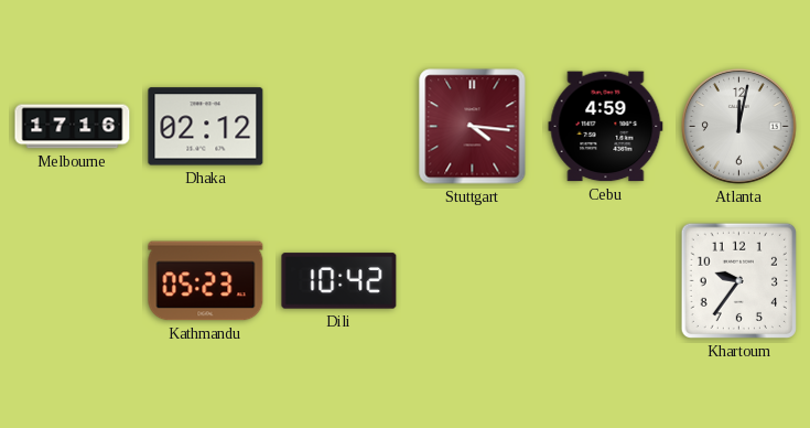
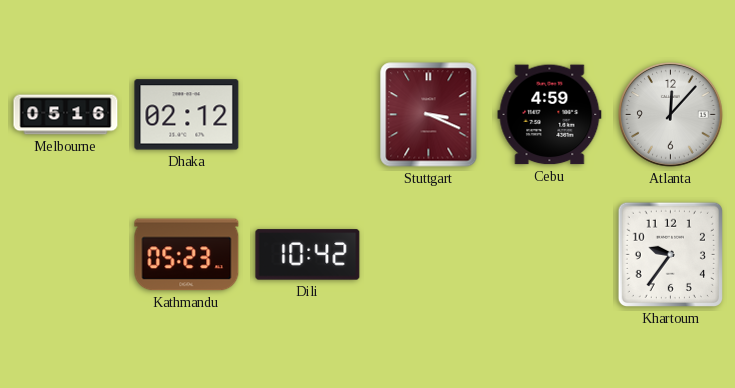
Melbourne: 17:16 -> 05:16 (66, 115)
Stuttgart: 4:16 -> 3:19 (429, 115)
Atlanta: 12:02 -> 12:07 (671, 115)
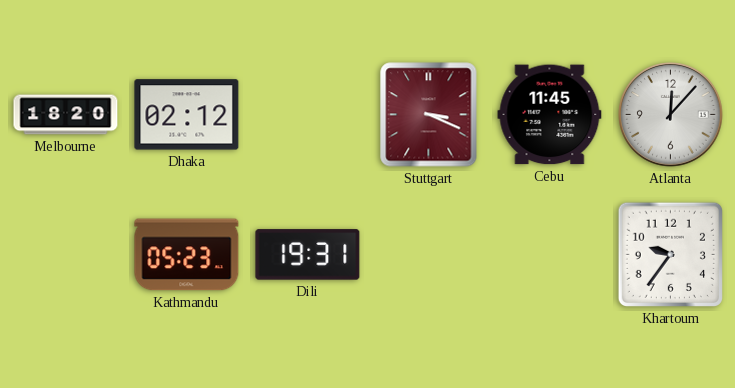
Melbourne: 05:16 -> 18:20 (66, 115)
Cebu: 4:59 -> 11:45 (550, 115)
Dili: 10:42 -> 19:31 (308, 255)
